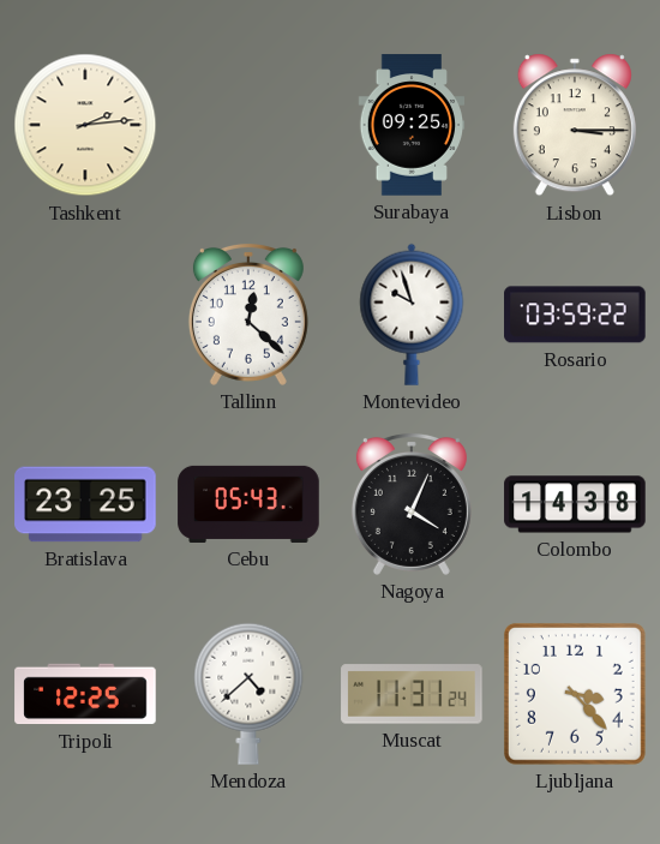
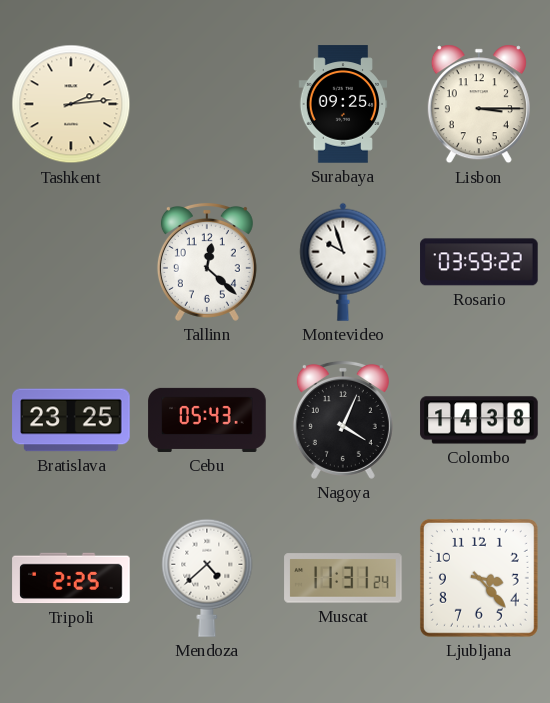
Tripoli: 12:25 -> 2:25 (71, 578)
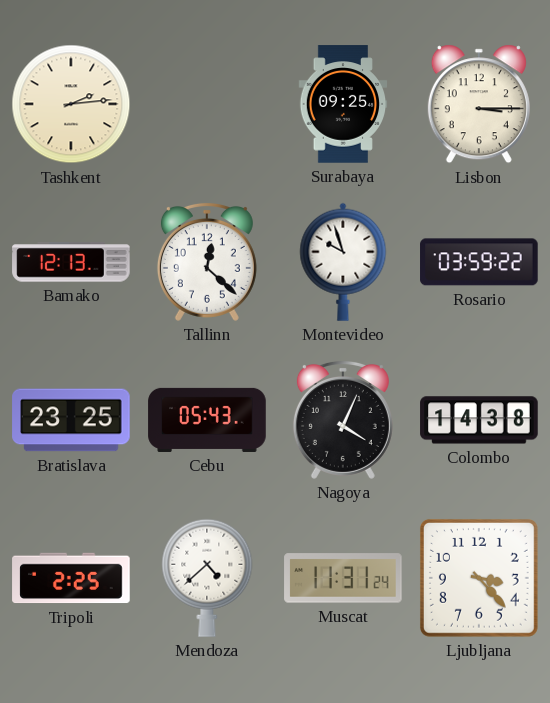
Bamako: none -> 12:13 (71, 262)
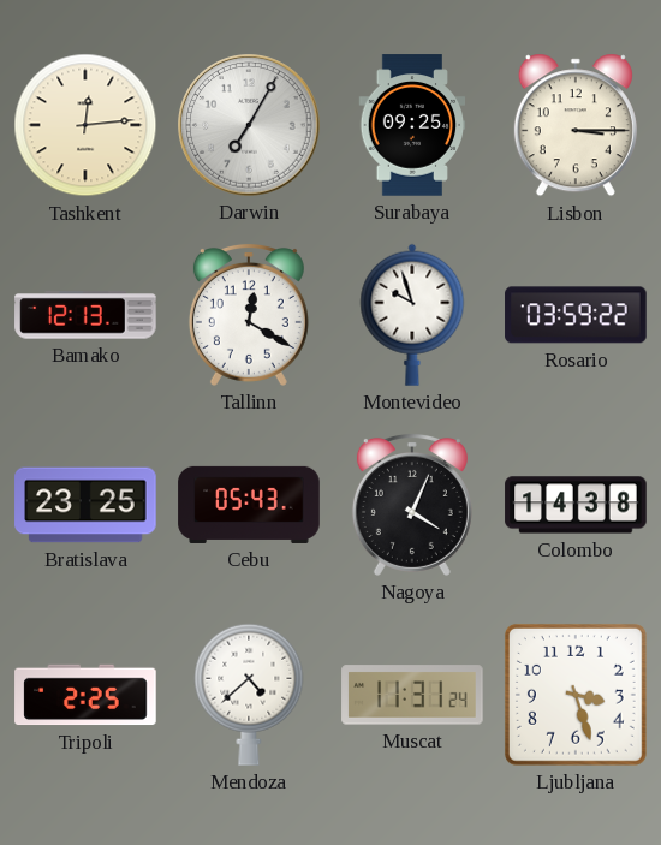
Tashkent: 2:14 -> 12:14 (85, 125)
Darwin: none -> 7:05 (249, 125)
Tallinn: 12:22 -> 12:20 (249, 315)
Ljubljana: 3:23 -> 3:27 (576, 695)
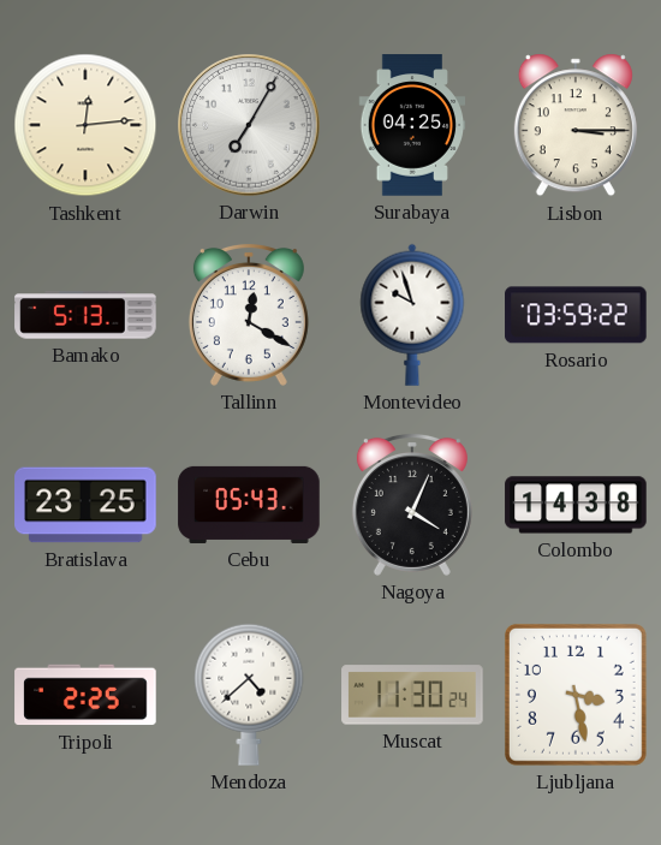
Surabaya: 09:25 -> 04:25 (412, 125)
Bamako: 12:13 -> 5:13 (85, 315)
Muscat: 11:31 -> 11:30 (412, 695)
Ljubljana: 3:27 -> 3:28 (576, 695)
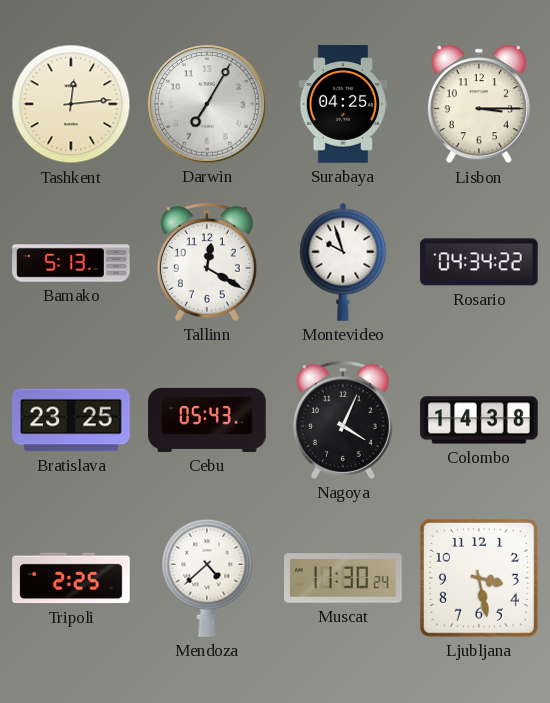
Rosario: 03:59 -> 04:34 (479, 262)
